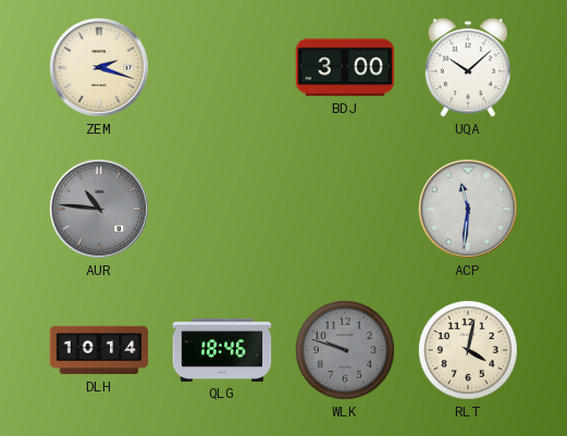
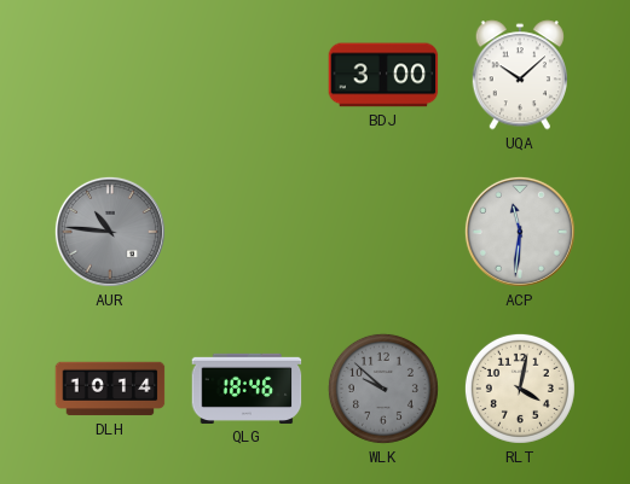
ZEM: 2:18 -> none (99, 67)
WLK: 9:48 -> 9:52 (383, 389)
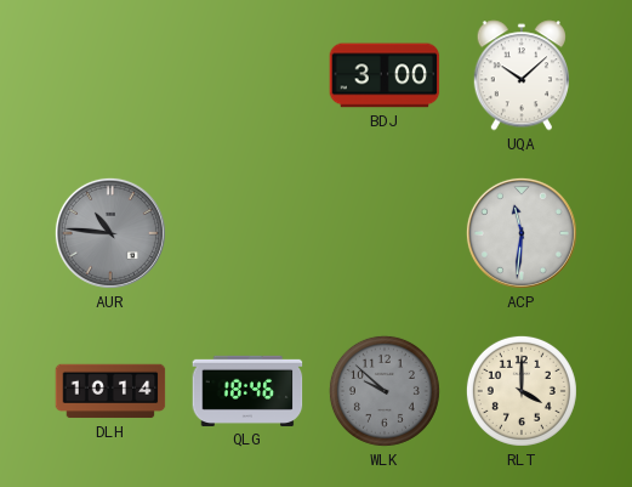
RLT: 4:02 -> 4:00 (522, 391)
